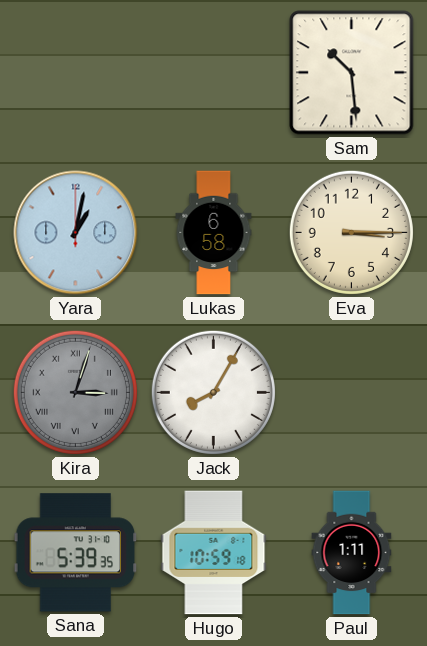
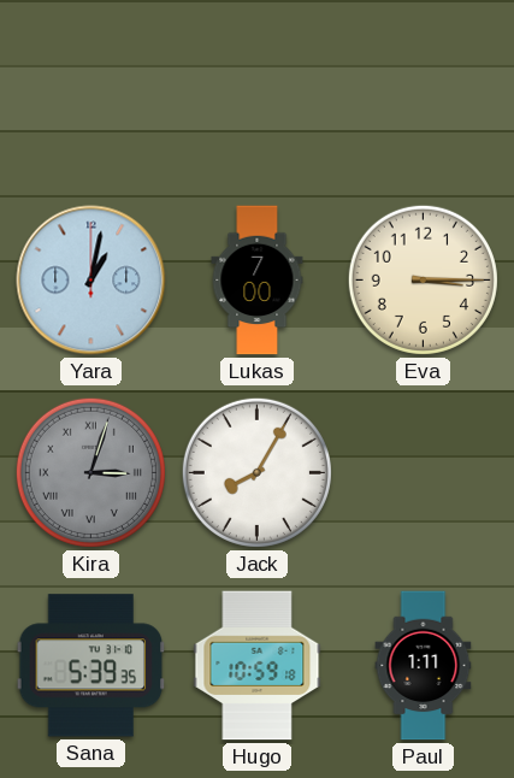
Sam: 10:29 -> none (352, 73)
Lukas: 6:58 -> 7:00 (258, 281)
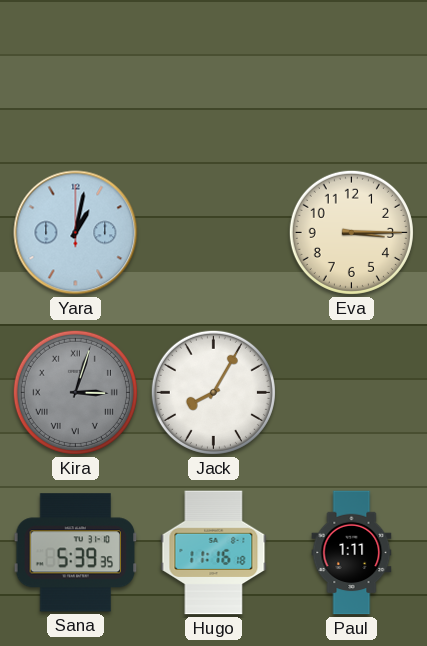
Lukas: 7:00 -> none (258, 281)
Hugo: 10:59 -> 11:16 (214, 553)
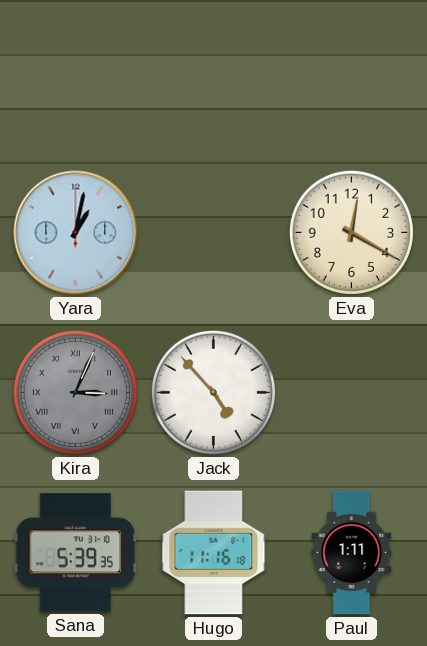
Eva: 3:15 -> 12:20 (351, 232)
Kira: 3:03 -> 3:04 (75, 392)
Jack: 8:05 -> 4:53 (213, 392)
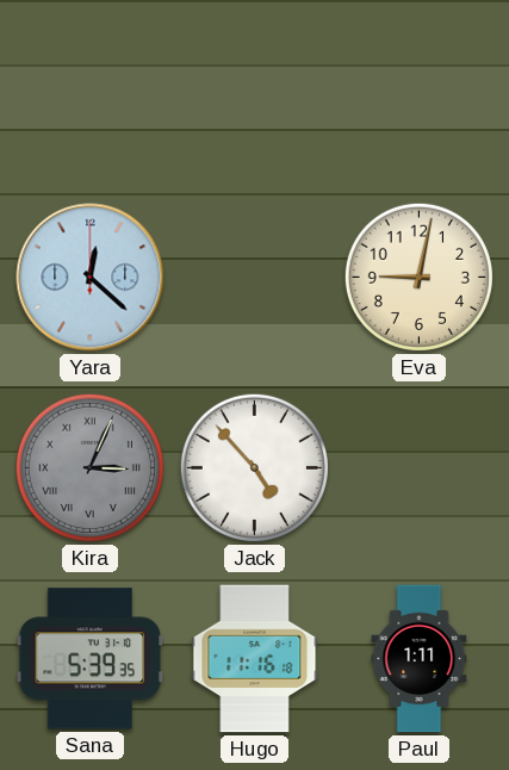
Yara: 1:02 -> 12:22 (91, 278)
Eva: 12:20 -> 9:02 (418, 277)
